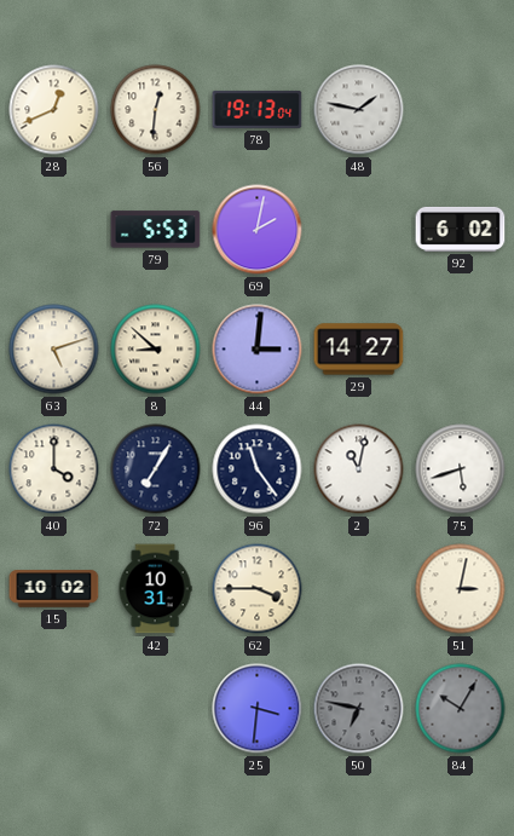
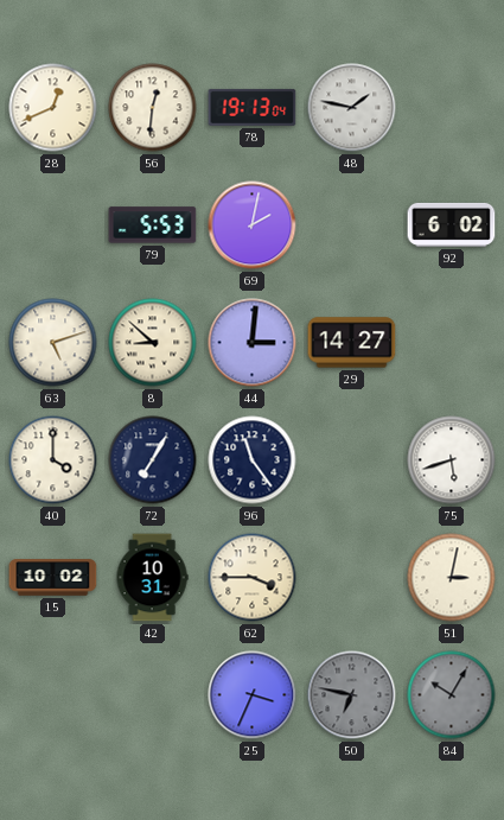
2: 11:02 -> none (359, 469)
25: 3:31 -> 3:34 (253, 695)
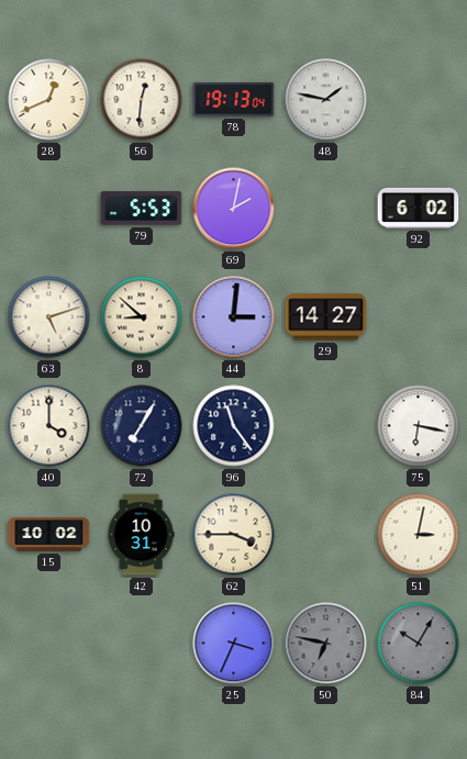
75: 5:42 -> 6:17 (419, 426)
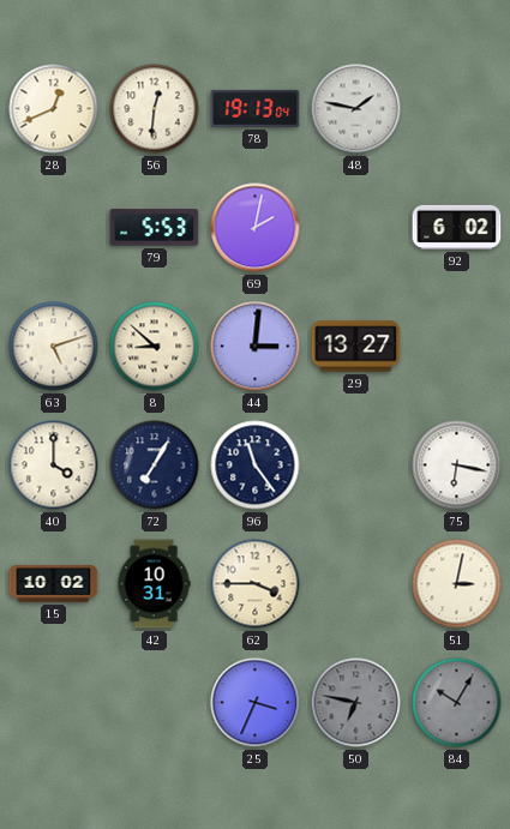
29: 14:27 -> 13:27 (356, 347)
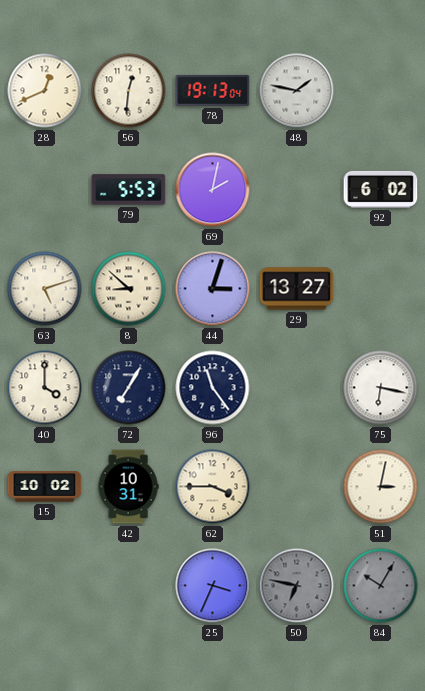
44: 3:01 -> 3:03 (213, 289)
